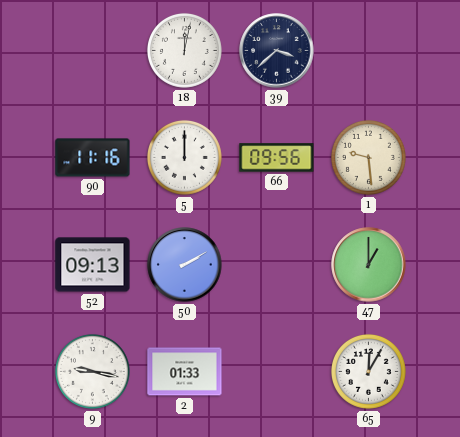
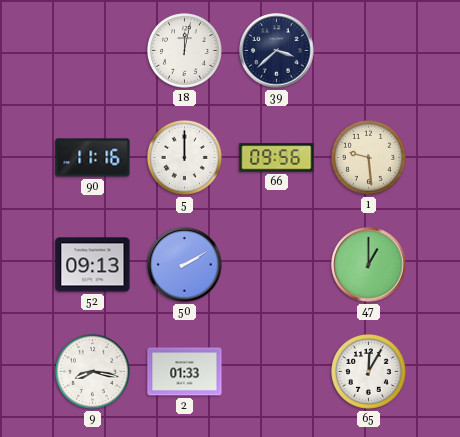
9: 9:17 -> 8:17 (92, 371)
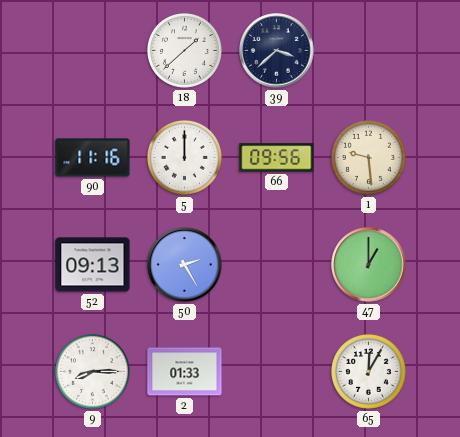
18: 12:02 -> 1:38 (184, 50)
50: 2:10 -> 2:25 (185, 265)
9: 8:17 -> 8:15 (92, 371)
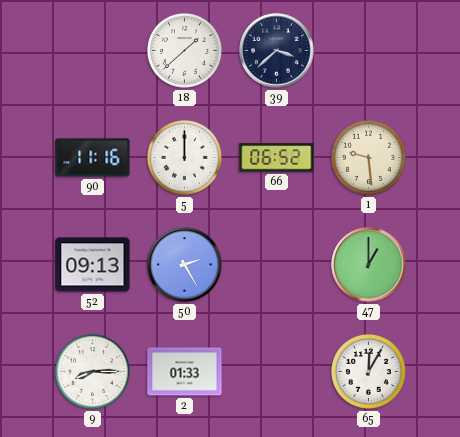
66: 09:56 -> 06:52 (277, 158)
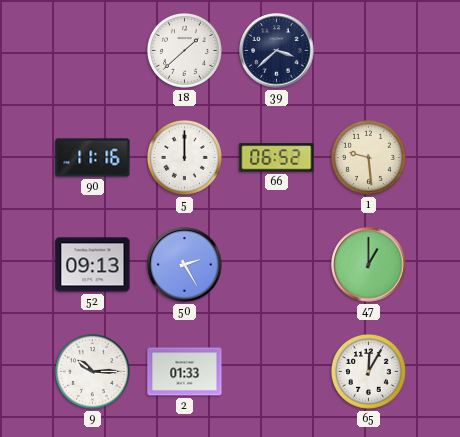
9: 8:15 -> 10:15 (92, 371)
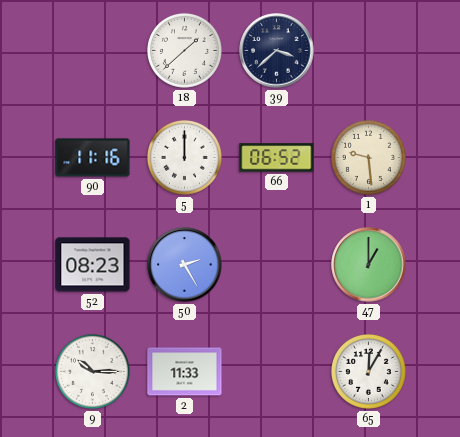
52: 09:13 -> 08:23 (93, 265)
2: 01:33 -> 11:33 (185, 372)
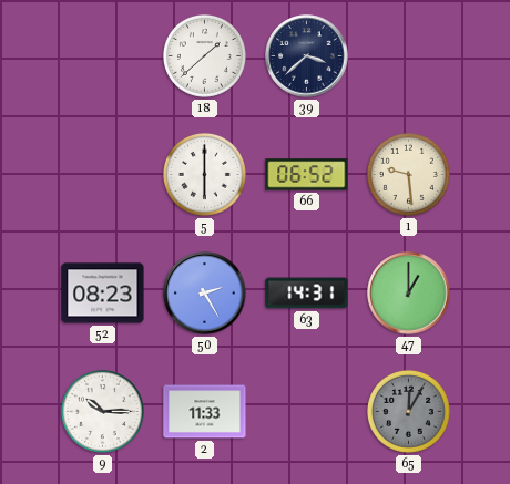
90: 11:16 -> none (93, 158)
5: 12:00 -> 6:00 (204, 174)
63: none -> 14:31 (307, 294)
65 dial: white -> grey (408, 411)
